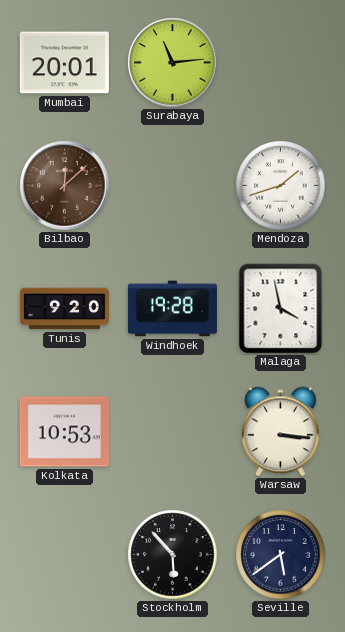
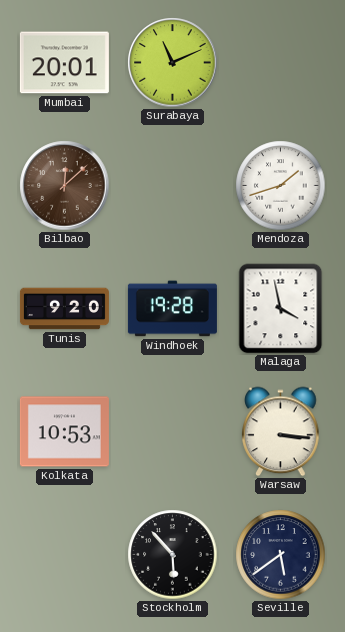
Surabaya: 11:14 -> 11:11 (173, 63)
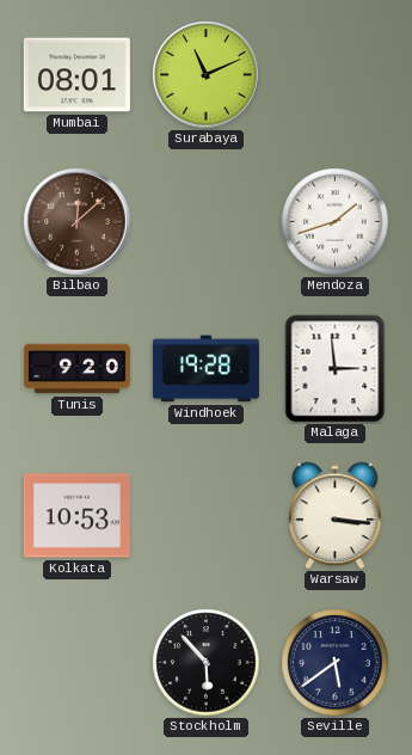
Mumbai: 20:01 -> 08:01 (76, 75)
Malaga: 3:58 -> 2:59 (336, 369)
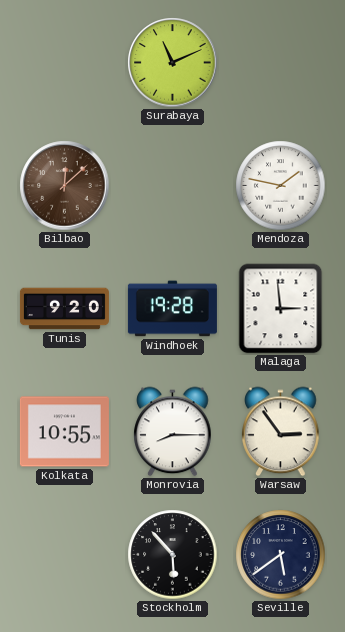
Mumbai: 08:01 -> none (76, 75)
Mendoza: 1:42 -> 1:47 (281, 186)
Kolkata: 10:53 -> 10:55 (64, 432)
Monrovia: none -> 8:15 (173, 432)
Warsaw: 3:16 -> 2:54 (281, 432)
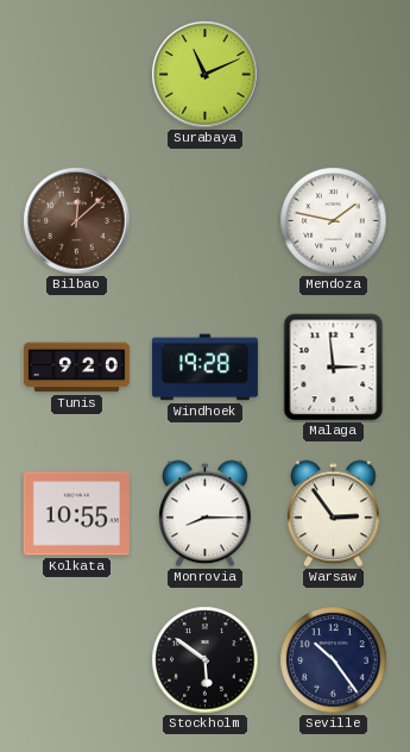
Stockholm: 5:53 -> 5:51 (206, 660)
Seville: 5:39 -> 10:24 (334, 660)
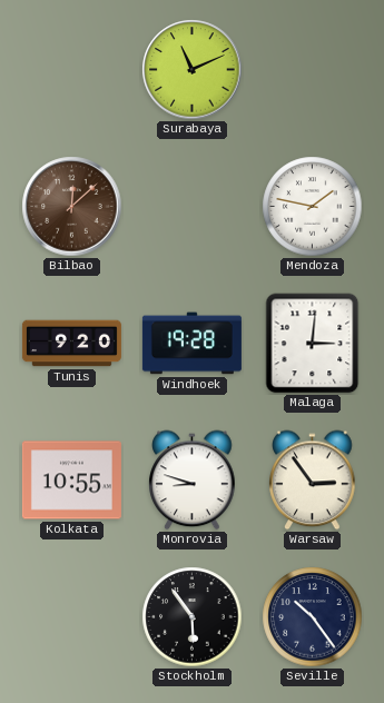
Malaga: 2:59 -> 3:01 (313, 344)
Monrovia: 8:15 -> 8:48 (193, 481)
Stockholm: 5:51 -> 5:54 (193, 617)
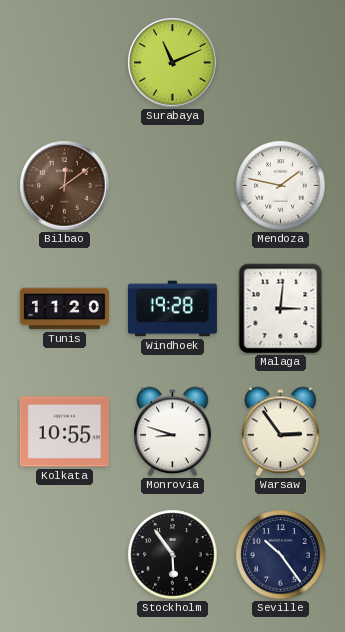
Bilbao: 12:08 -> 12:09 (65, 186)
Tunis: 9:20 -> 11:20 (64, 309)
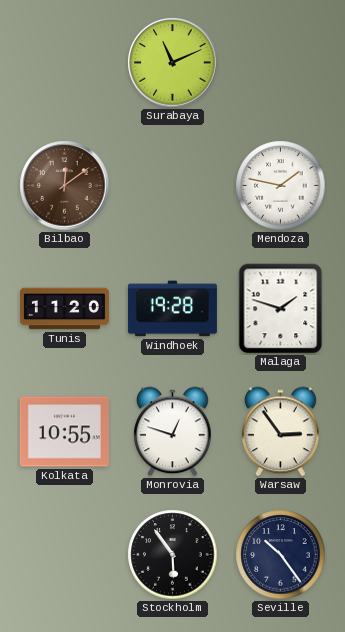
Malaga: 3:01 -> 1:48 (281, 309)
Monrovia: 8:48 -> 12:48 (173, 432)
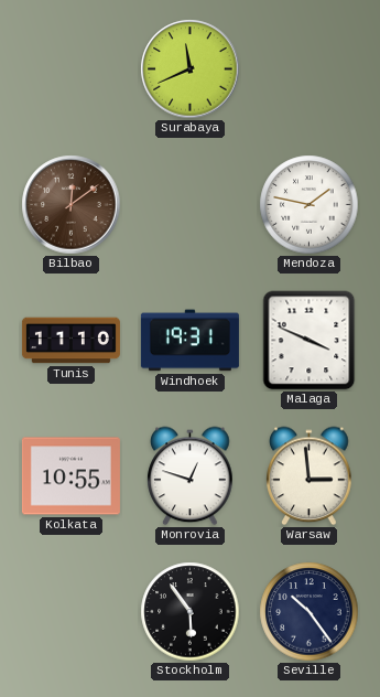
Surabaya: 11:11 -> 11:41 (191, 69)
Tunis: 11:20 -> 11:10 (70, 341)
Windhoek: 19:28 -> 19:31 (189, 341)
Malaga: 1:48 -> 3:49 (310, 341)
Warsaw: 2:54 -> 2:59 (310, 476)
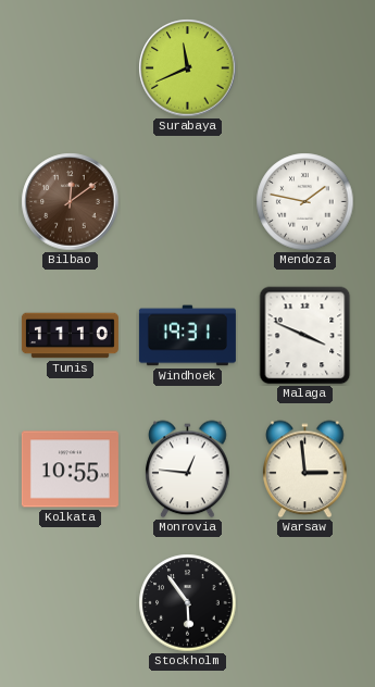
Monrovia: 12:48 -> 12:46 (188, 470)
Seville: 10:24 -> none (310, 612)
